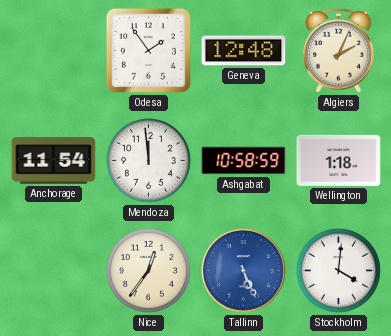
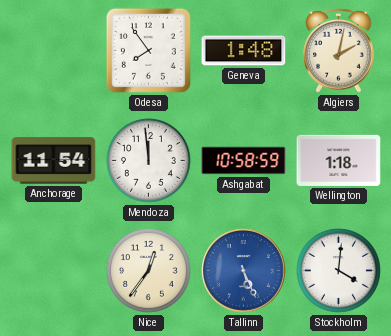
Odesa: 1:54 -> 7:54 (148, 50)
Geneva: 12:48 -> 1:48 (244, 51)
Algiers: 2:04 -> 2:02 (339, 51)
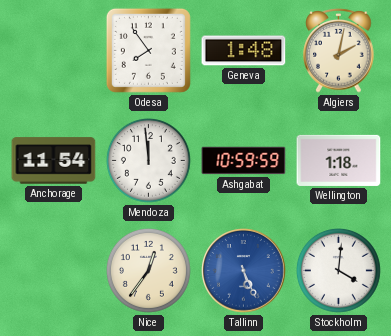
Ashgabat: 10:58 -> 10:59 (244, 161)
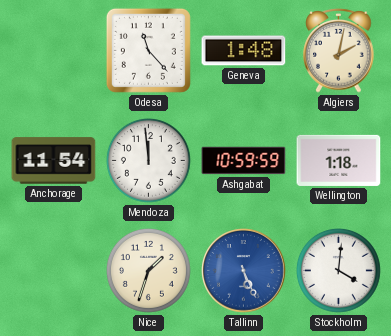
Odesa: 7:54 -> 11:23 (148, 50)
Nice: 12:36 -> 1:33 (148, 270)
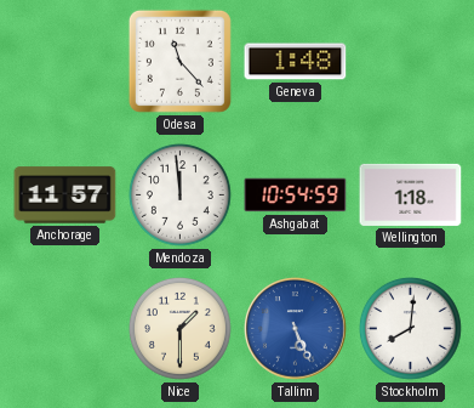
Algiers: 2:02 -> none (339, 51)
Anchorage: 11:54 -> 11:57 (65, 195)
Ashgabat: 10:59 -> 10:54 (296, 195)
Nice: 1:33 -> 1:30 (179, 328)
Stockholm: 4:01 -> 8:01 (410, 328)
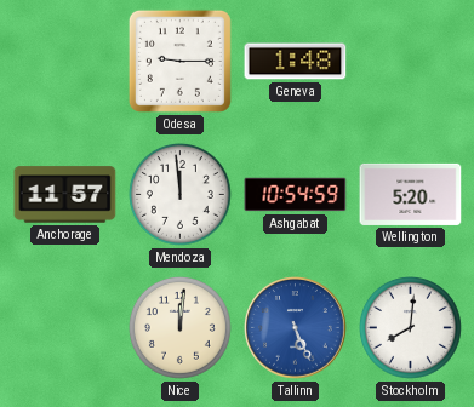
Odesa: 11:23 -> 9:15 (179, 61)
Wellington: 1:18 -> 5:20 (411, 194)
Nice: 1:30 -> 12:01 (179, 327)
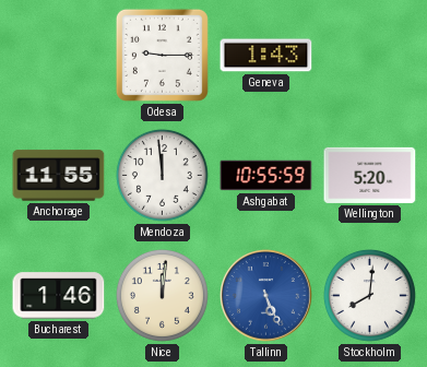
Geneva: 1:48 -> 1:43 (266, 56)
Anchorage: 11:57 -> 11:55 (59, 176)
Ashgabat: 10:54 -> 10:55 (266, 176)
Bucharest: none -> 1:46 (59, 296)
